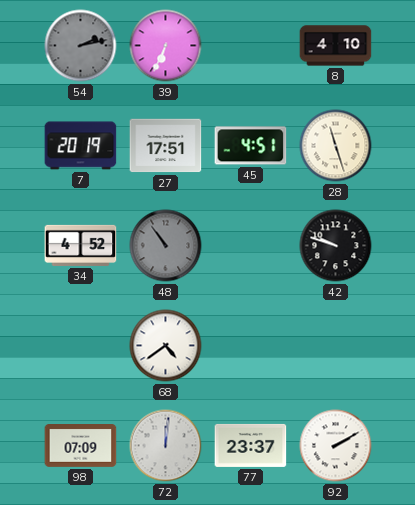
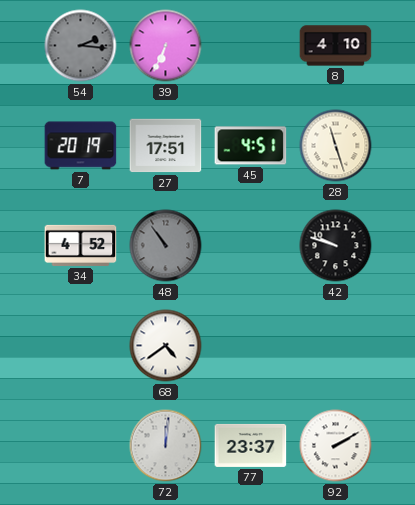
54: 2:13 -> 2:16 (81, 46)
98: 07:09 -> none (81, 446)
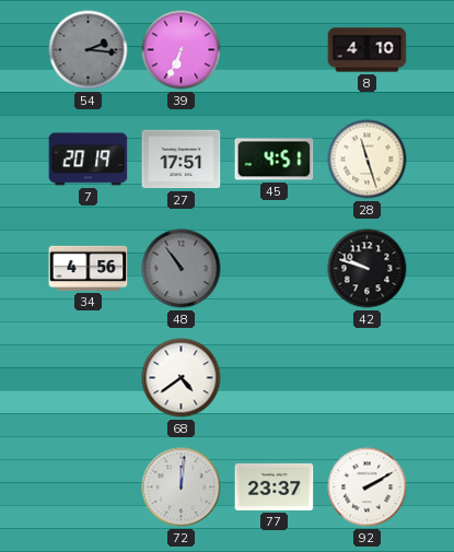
34: 4:52 -> 4:56 (89, 268)
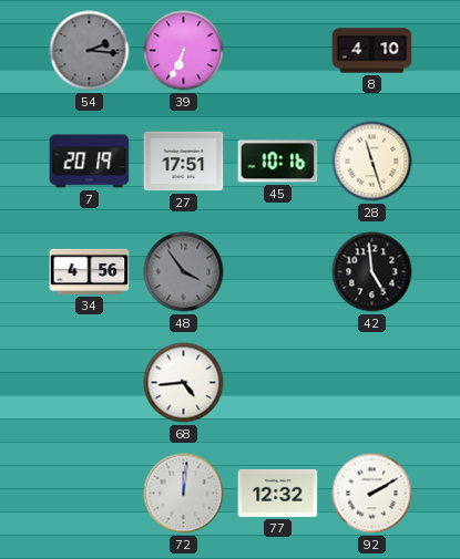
45: 4:51 -> 10:16 (278, 162)
48: 10:54 -> 3:54 (184, 272)
42: 9:48 -> 4:59 (372, 272)
68: 4:39 -> 4:44 (184, 383)
77: 23:37 -> 12:32 (278, 493)
